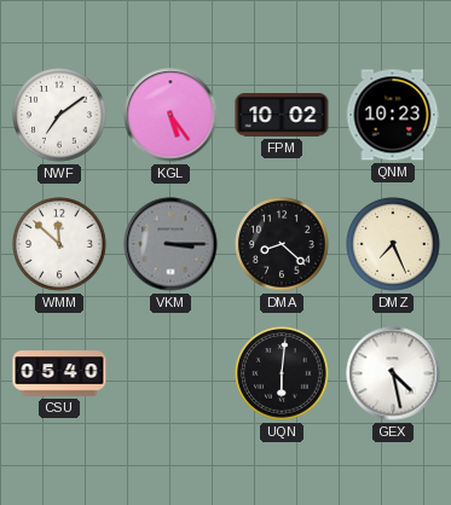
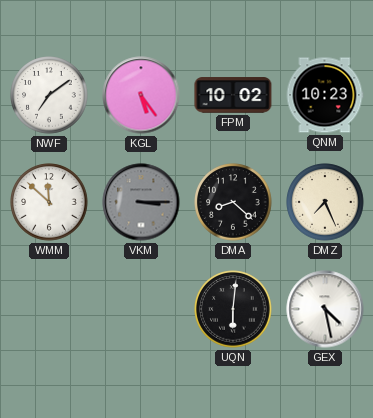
CSU: 05:40 -> none (59, 373)
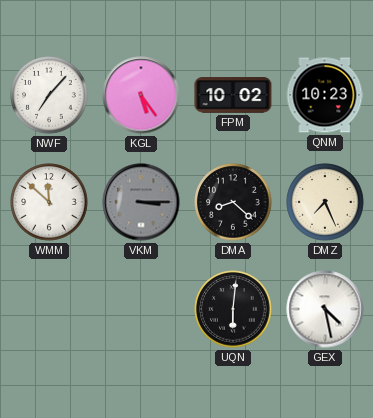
NWF: 7:09 -> 7:07 (49, 95)
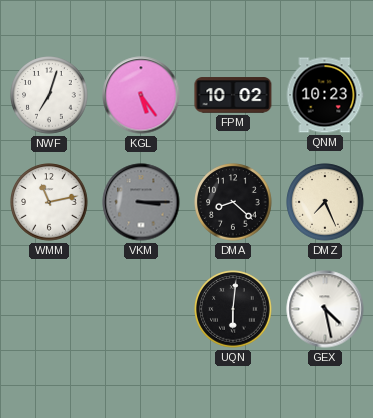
NWF: 7:07 -> 7:03 (49, 95)
WMM: 11:52 -> 11:13 (49, 202)
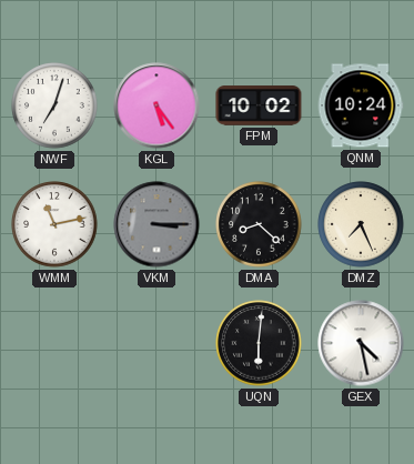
QNM: 10:23 -> 10:24 (361, 105)
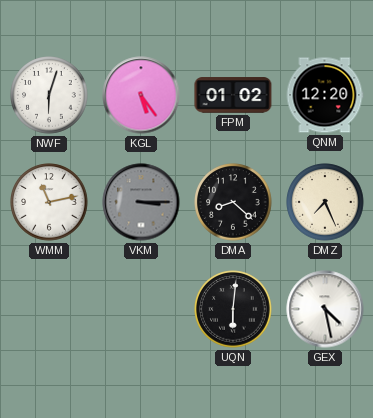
NWF: 7:03 -> 6:03 (49, 95)
FPM: 10:02 -> 01:02 (233, 95)
QNM: 10:24 -> 12:20 (325, 95)
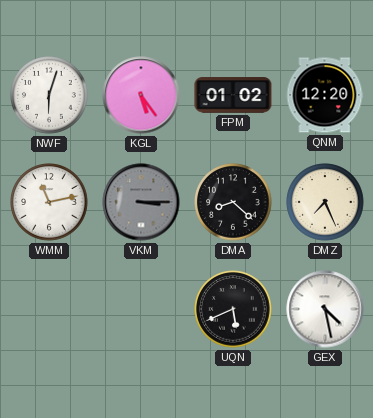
UQN: 6:01 -> 5:41 (233, 309)
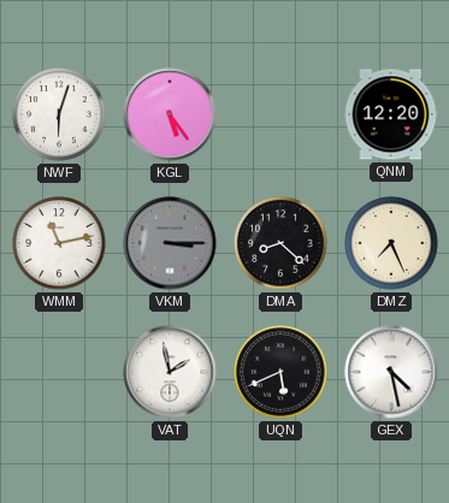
FPM: 01:02 -> none (233, 95)
VAT: none -> 1:58 (170, 372)
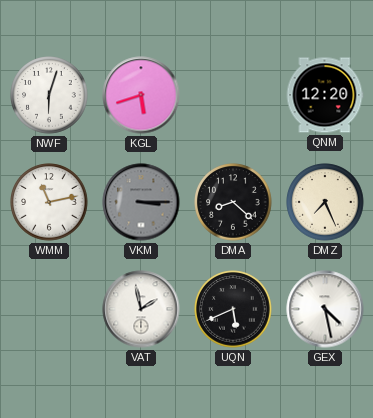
KGL: 5:24 -> 5:42 (141, 95)
